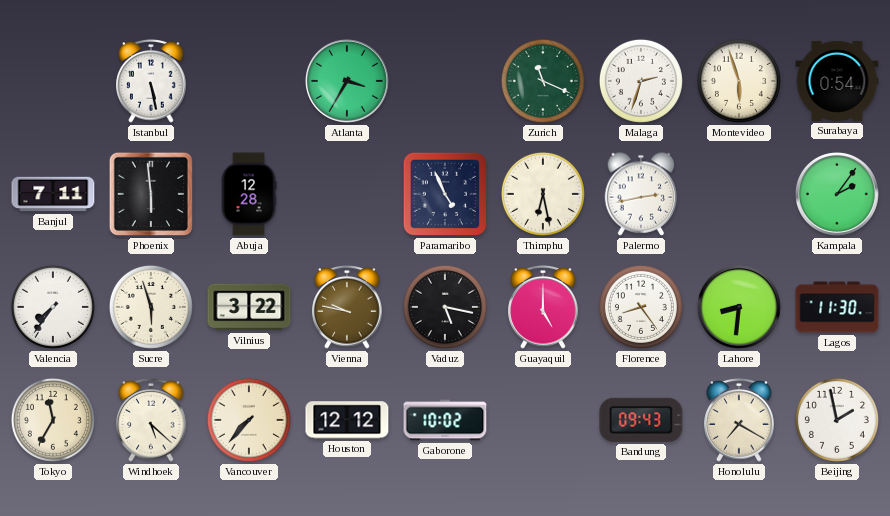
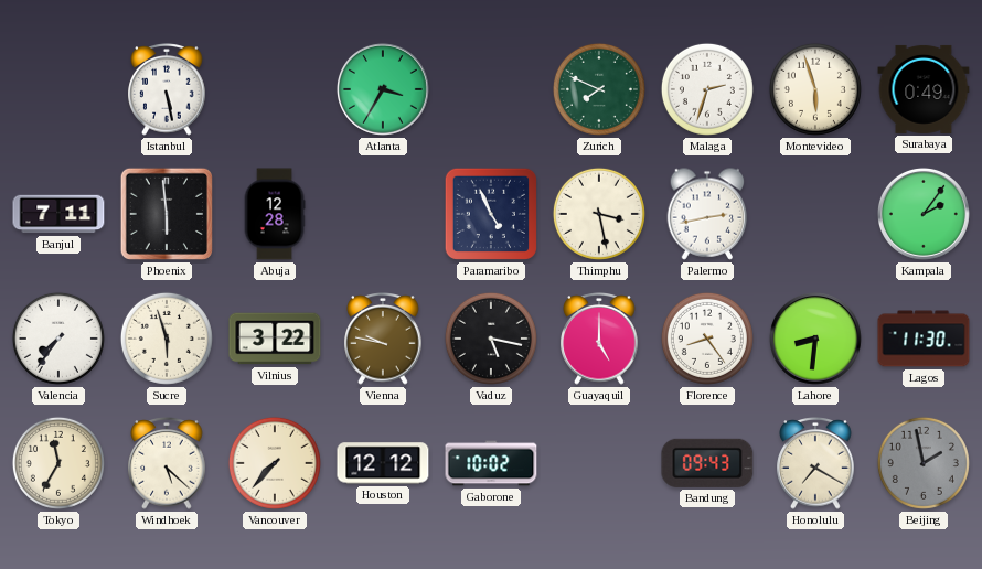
Zurich: 11:19 -> 7:49 (599, 89)
Surabaya: 0:54 -> 0:49 (924, 89)
Thimphu: 6:28 -> 3:28 (599, 214)
Beijing dial: white -> grey (924, 463)
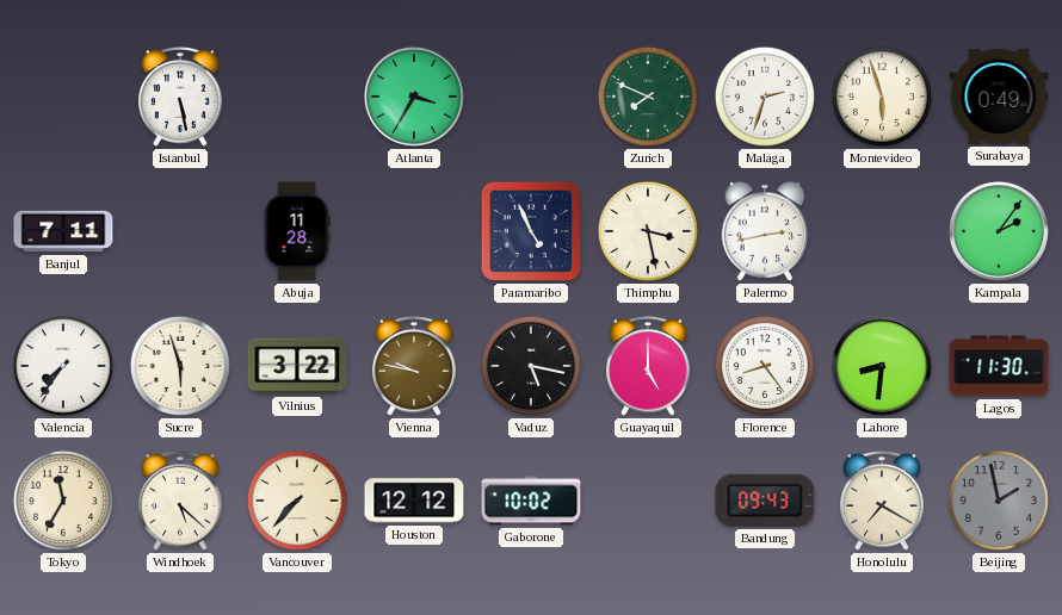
Phoenix: 5:59 -> none (167, 214)
Abuja: 12:28 -> 11:28 (297, 231)
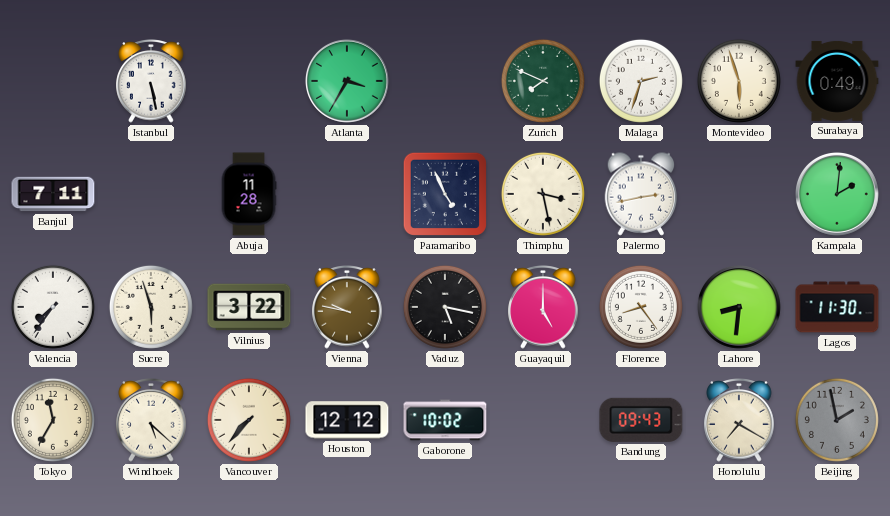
Kampala: 2:06 -> 2:01 (837, 194)
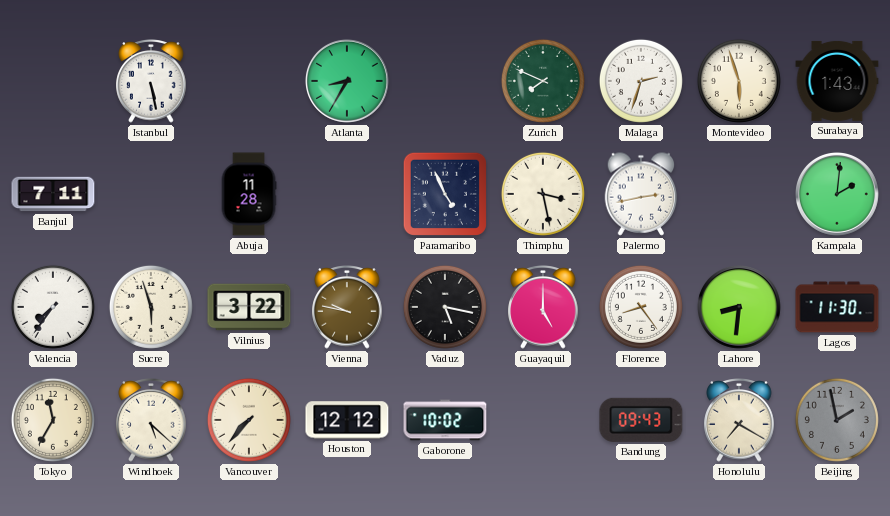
Atlanta: 3:35 -> 8:35 (347, 81)
Surabaya: 0:49 -> 1:43 (837, 81)
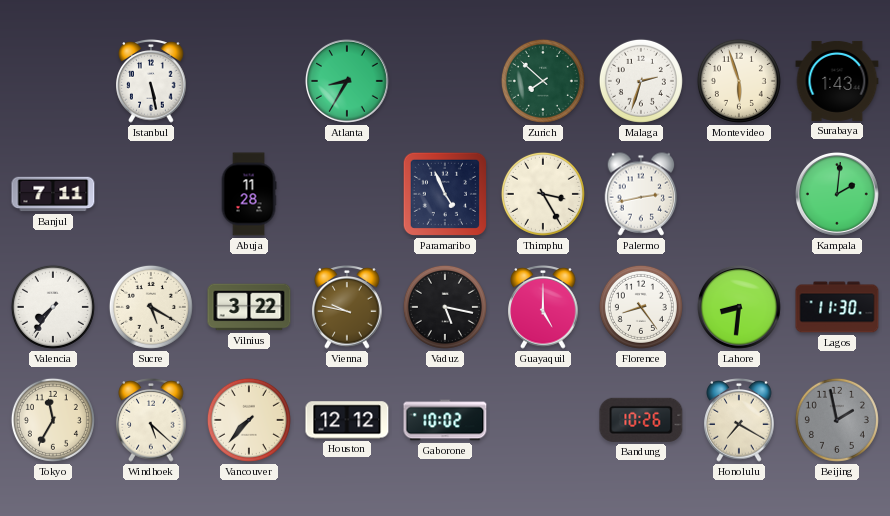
Zurich: 7:49 -> 7:52 (543, 81)
Thimphu: 3:28 -> 3:25 (543, 194)
Sucre: 5:57 -> 5:20 (151, 307)
Bandung: 09:43 -> 10:26 (641, 420)
